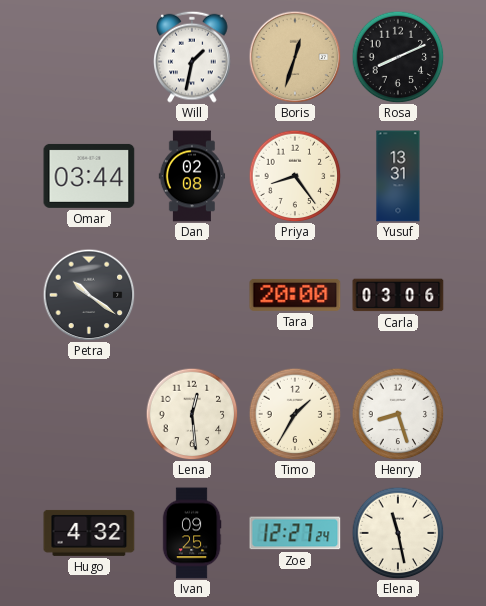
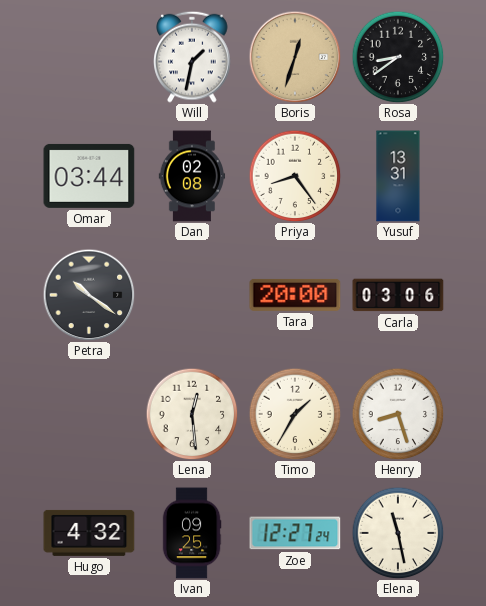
Rosa: 8:11 -> 8:39 (398, 57)
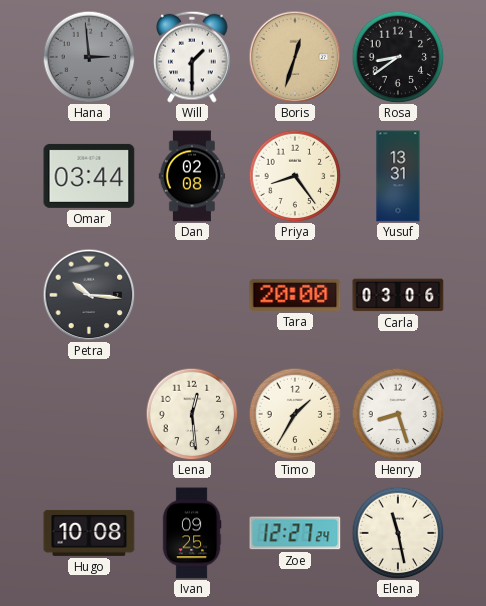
Hana: none -> 2:59 (89, 57)
Will: 1:32 -> 1:30 (192, 57)
Petra: 10:21 -> 10:16 (89, 295)
Hugo: 4:32 -> 10:08 (89, 533)
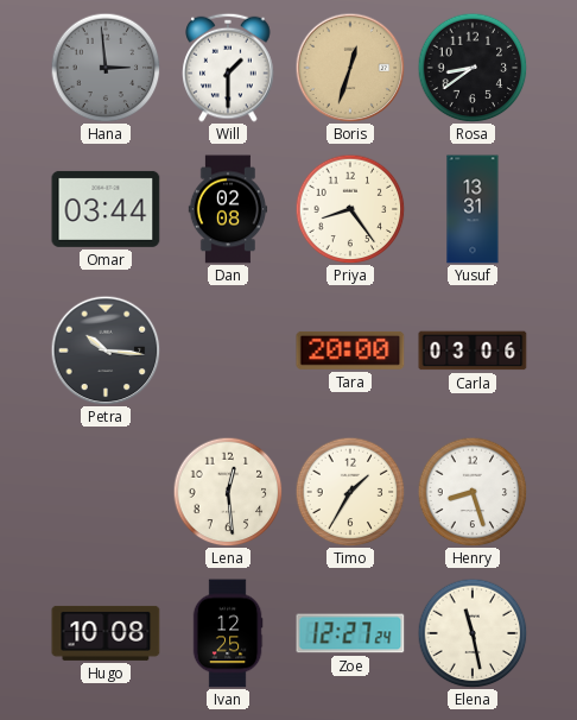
Ivan: 09:25 -> 12:25 (228, 633)
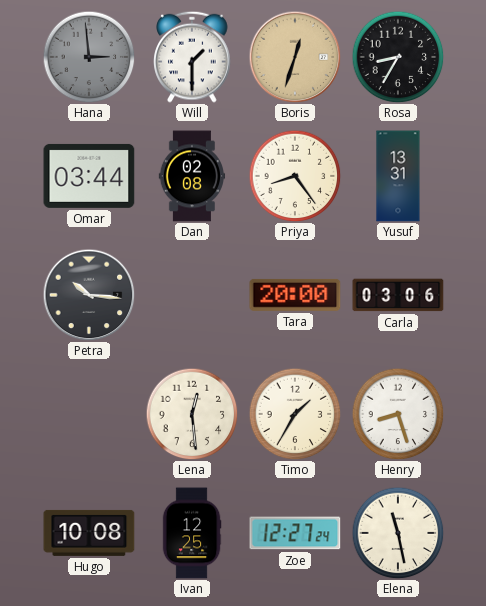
Rosa: 8:39 -> 8:35 (398, 57)
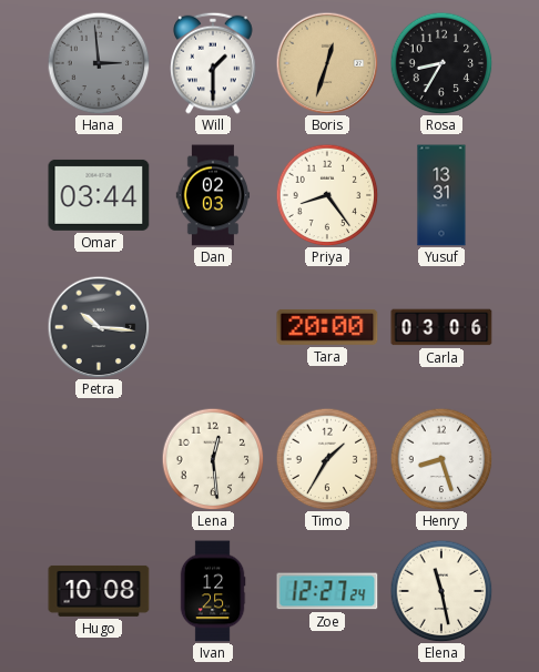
Dan: 02:08 -> 02:03 (213, 195)
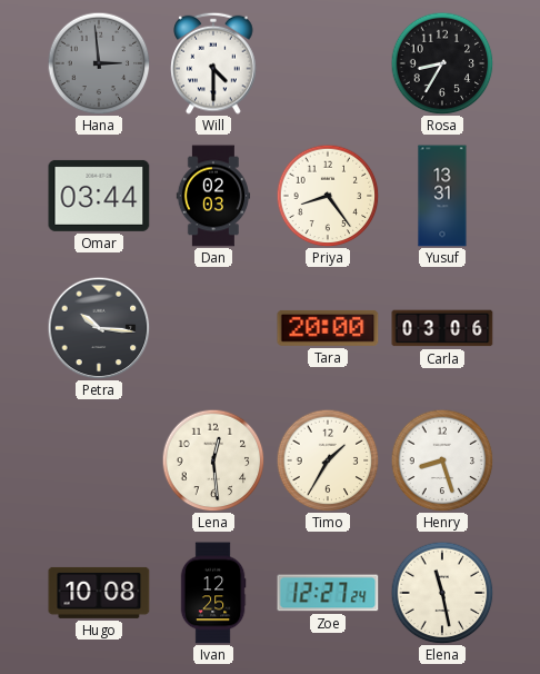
Will: 1:30 -> 4:30 (213, 63)
Boris: 12:33 -> none (327, 63)
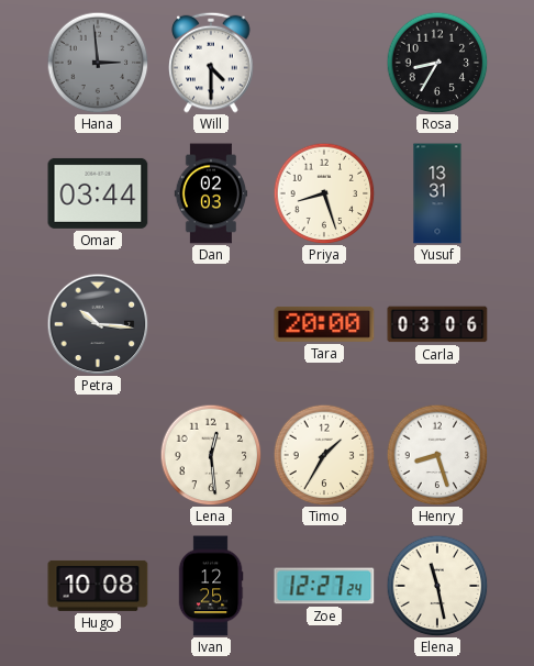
Priya: 8:24 -> 8:27 (324, 193)
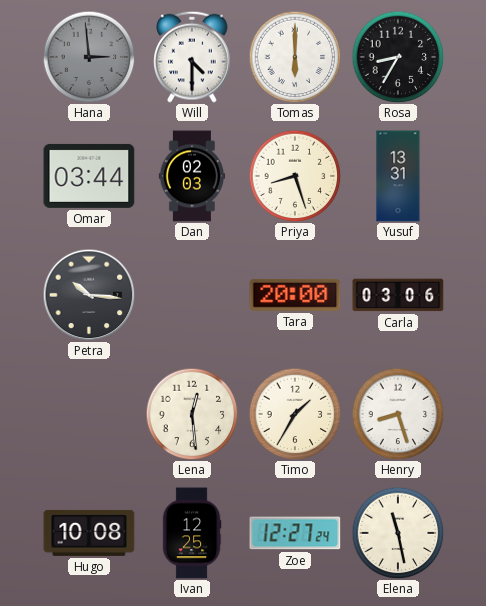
Tomas: none -> 6:00 (295, 57)
